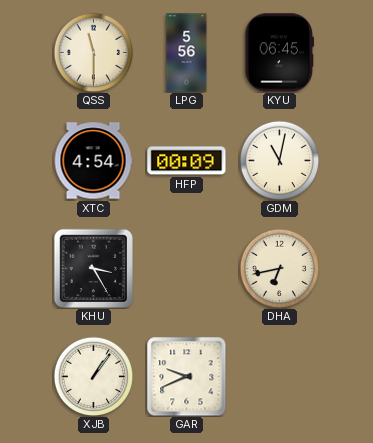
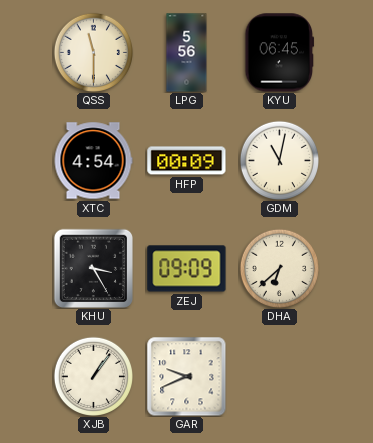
ZEJ: none -> 09:09 (187, 269)
DHA: 6:43 -> 6:38 (279, 268)
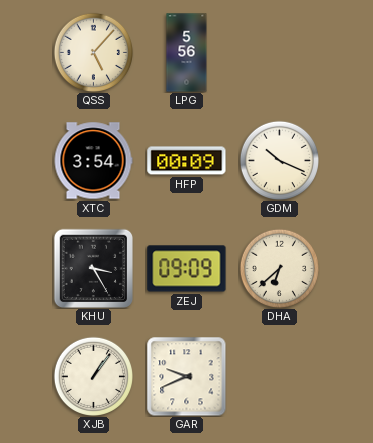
QSS: 11:30 -> 5:07 (93, 52)
KYU: 06:45 -> none (280, 53)
XTC: 4:54 -> 3:54 (93, 161)
GDM: 11:02 -> 10:19 (279, 160)
